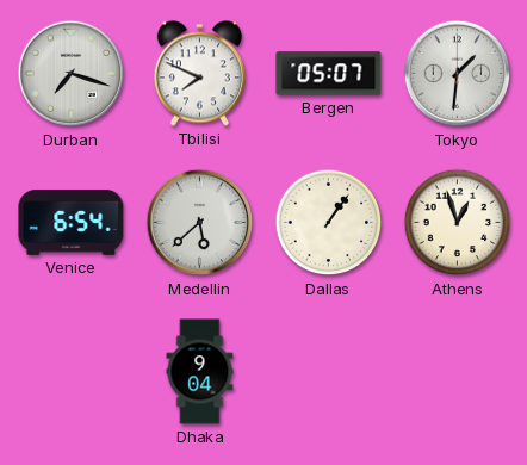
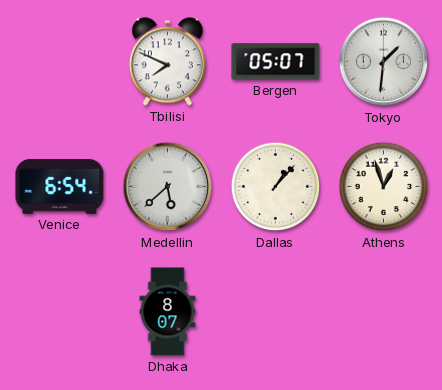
Durban: 7:18 -> none (72, 74)
Dallas: 1:06 -> 1:07 (276, 187)
Dhaka: 9:04 -> 8:07 (168, 312)
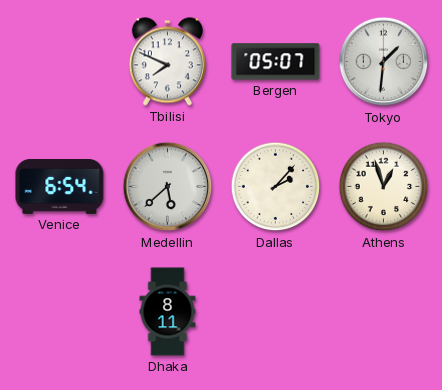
Dallas: 1:07 -> 2:07 (276, 187)
Dhaka: 8:07 -> 8:11 (168, 312)
